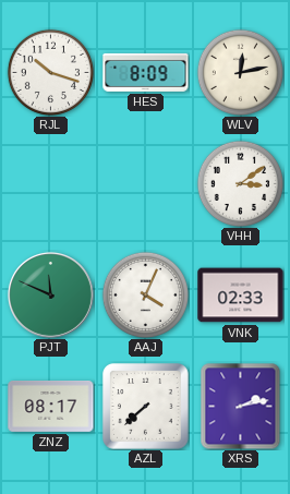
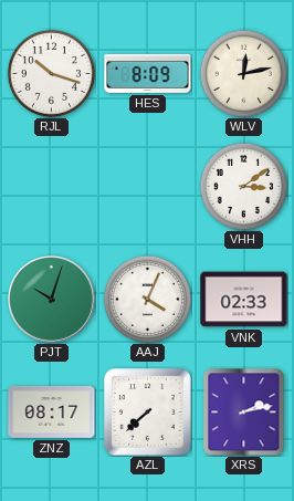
PJT: 11:49 -> 10:03 (51, 299)
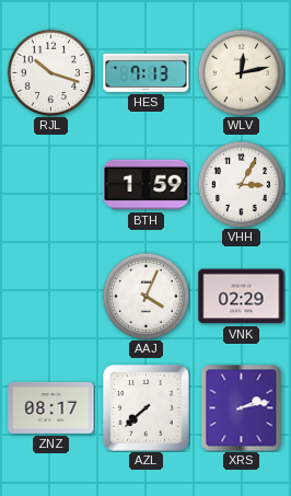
HES: 8:09 -> 7:13 (147, 72)
BTH: none -> 1:59 (147, 185)
VHH: 3:09 -> 3:05 (241, 184)
PJT: 10:03 -> none (51, 299)
VNK: 02:33 -> 02:29 (242, 297)
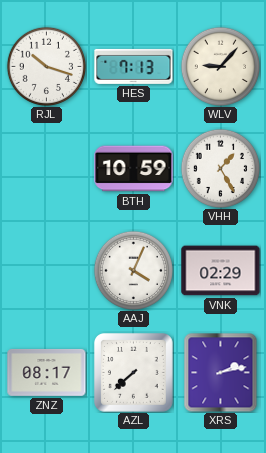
WLV: 12:13 -> 9:07 (220, 66)
BTH: 1:59 -> 10:59 (134, 169)
VHH: 3:05 -> 1:25 (220, 168)
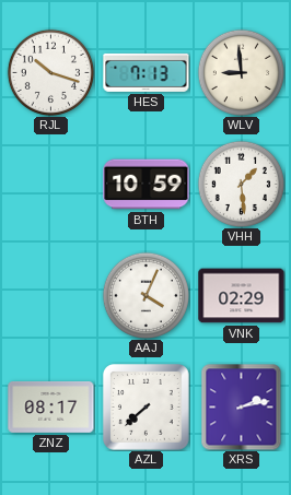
WLV: 9:07 -> 8:59 (241, 72)
VHH: 1:25 -> 1:29 (241, 184)
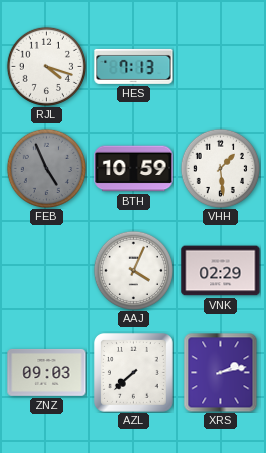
RJL: 10:18 -> 4:18 (46, 66)
WLV: 8:59 -> none (241, 72)
FEB: none -> 4:56 (46, 168)
ZNZ: 08:17 -> 09:03 (47, 373)
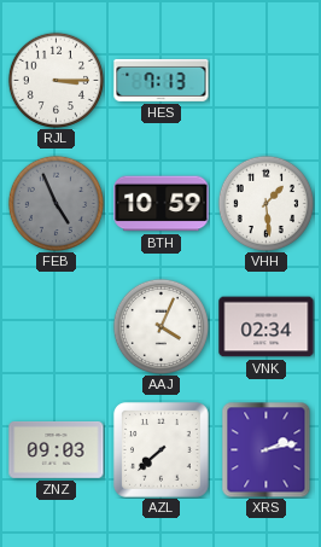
RJL: 4:18 -> 3:15 (56, 80)
VNK: 02:29 -> 02:34 (267, 327)
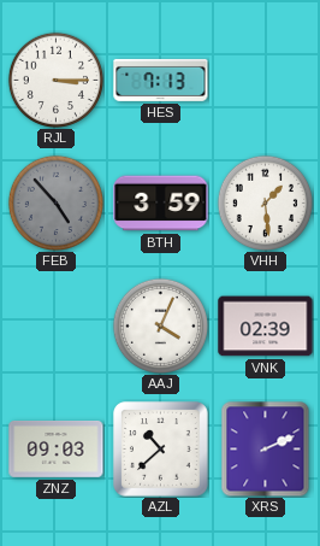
FEB: 4:56 -> 4:53 (55, 202)
BTH: 10:59 -> 3:59 (161, 204)
VNK: 02:34 -> 02:39 (266, 327)
AZL: 7:38 -> 10:38 (161, 450)
XRS: 2:13 -> 2:11 (266, 448)
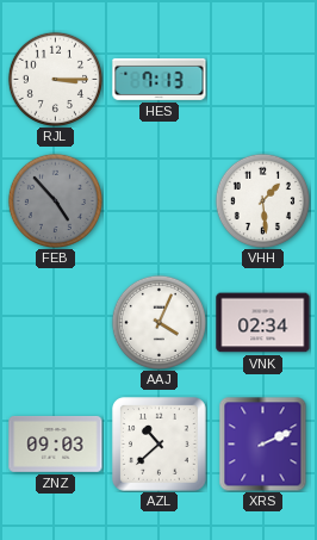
BTH: 3:59 -> none (161, 204)
VNK: 02:39 -> 02:34 (263, 323)
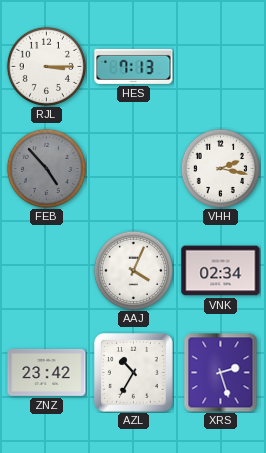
VHH: 1:29 -> 2:17 (220, 168)
ZNZ: 09:03 -> 23:42 (47, 373)
AZL: 10:38 -> 10:35 (134, 373)
XRS: 2:11 -> 2:27 (221, 372)
